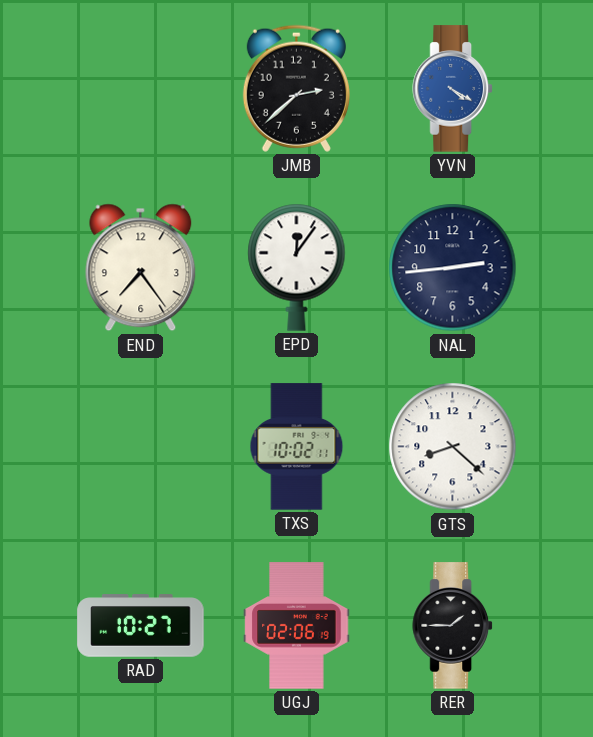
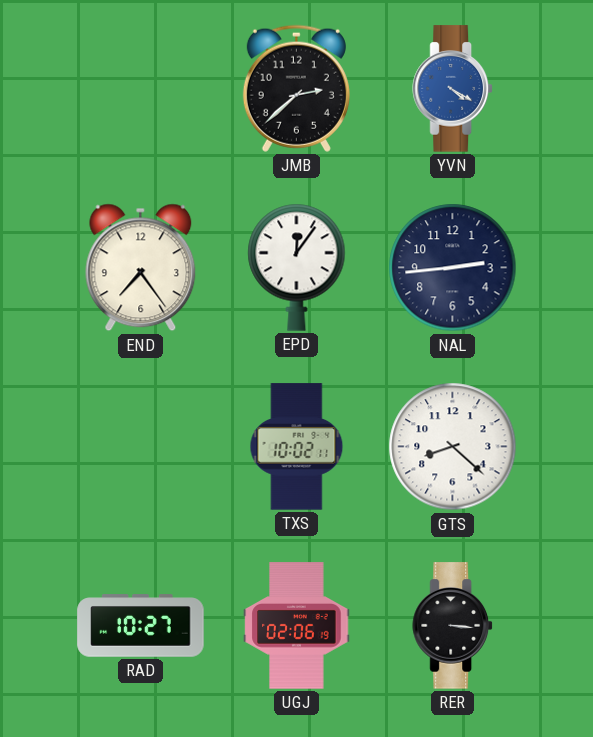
RER: 1:45 -> 3:16 (452, 626)
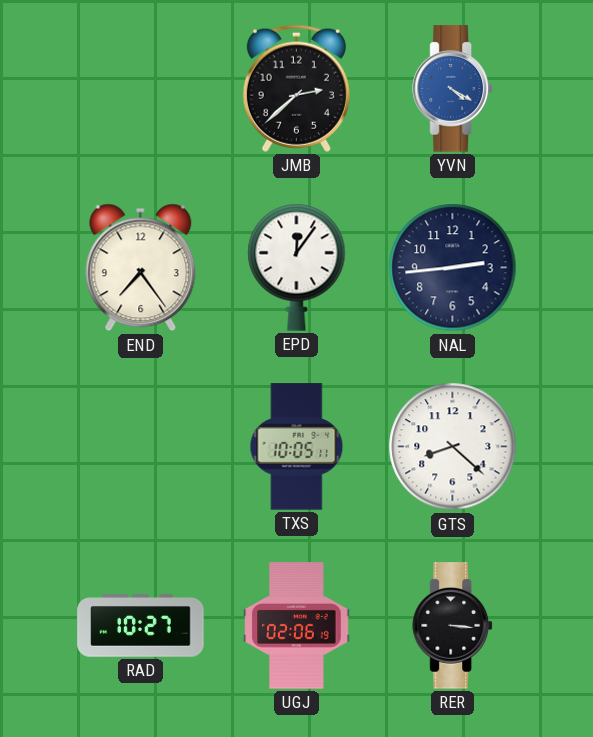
TXS: 10:02 -> 10:05 (297, 447)
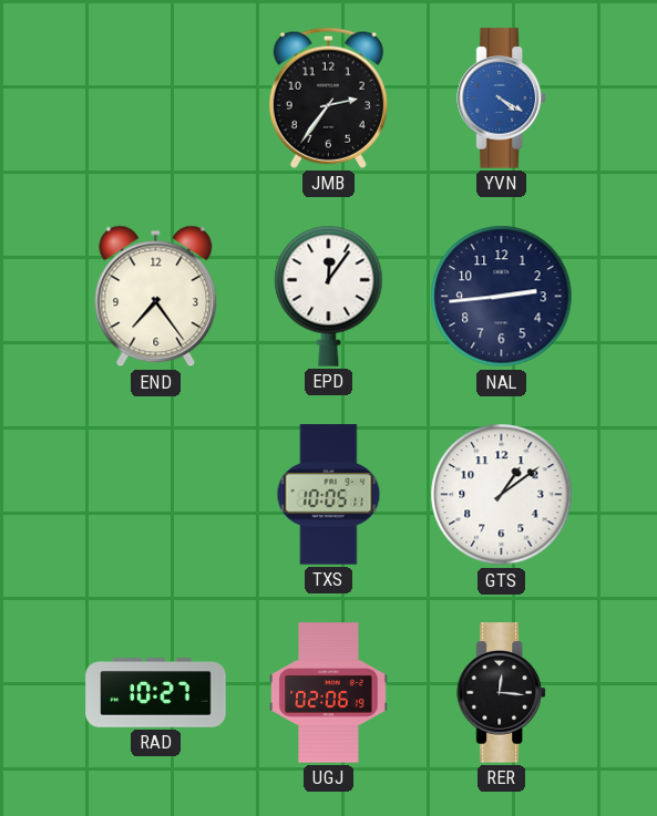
JMB: 2:38 -> 2:36 (328, 97)
GTS: 8:22 -> 1:09 (502, 495)
RER: 3:16 -> 12:16 (501, 693)
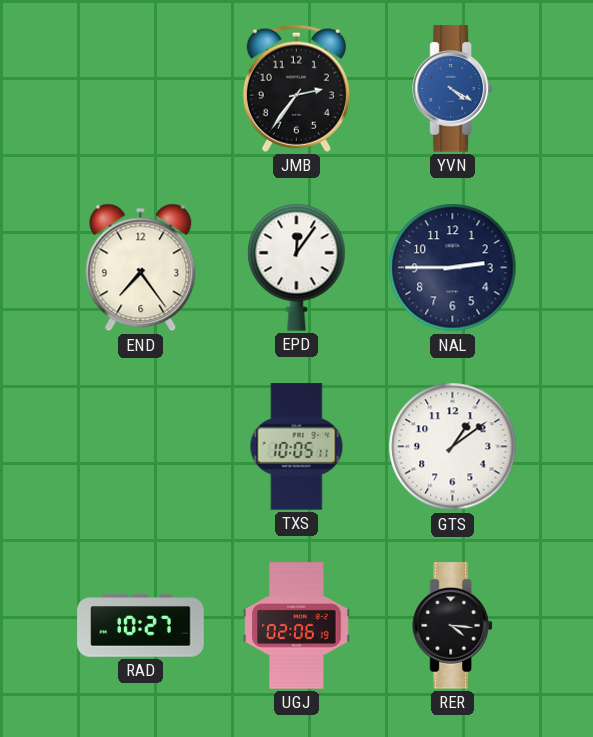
NAL: 2:44 -> 2:45 (453, 268)
RER: 12:16 -> 4:16 (452, 626)
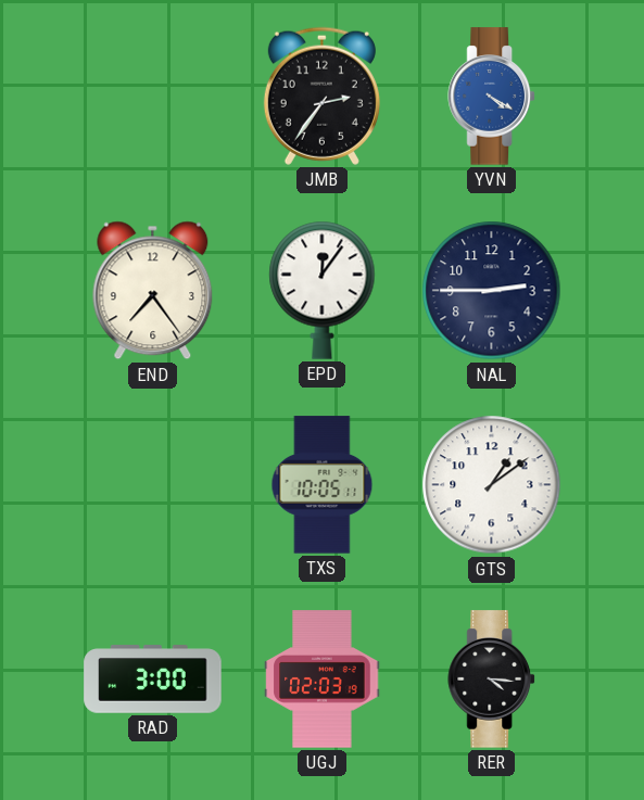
RAD: 10:27 -> 3:00 (153, 680)
UGJ: 02:06 -> 02:03 (323, 680)
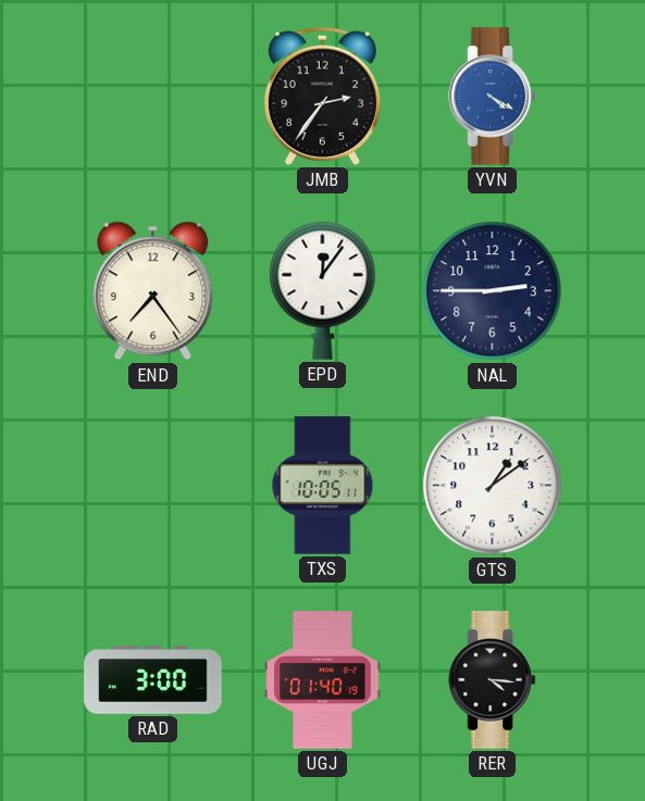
UGJ: 02:03 -> 01:40 (323, 680)
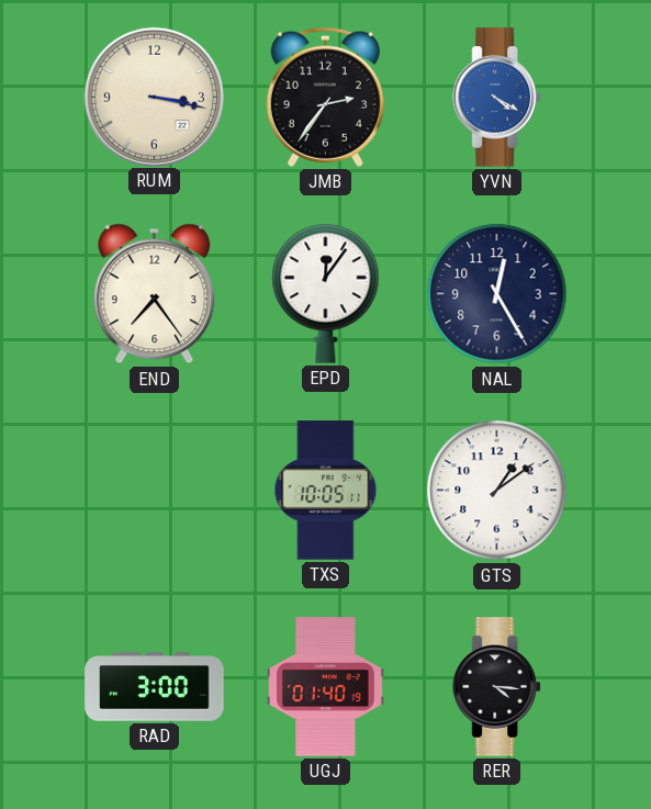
RUM: none -> 3:17 (154, 97)
NAL: 2:45 -> 12:25 (497, 294)
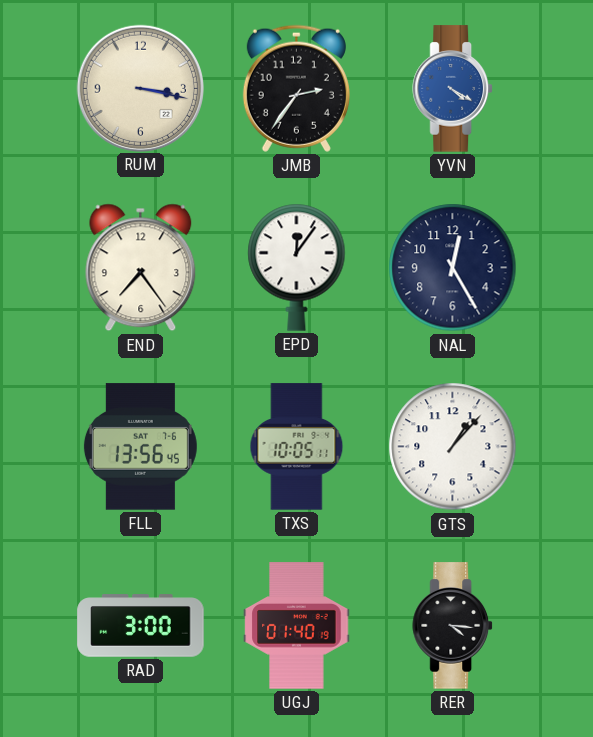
FLL: none -> 13:56 (140, 447)
GTS: 1:09 -> 1:07 (453, 447)
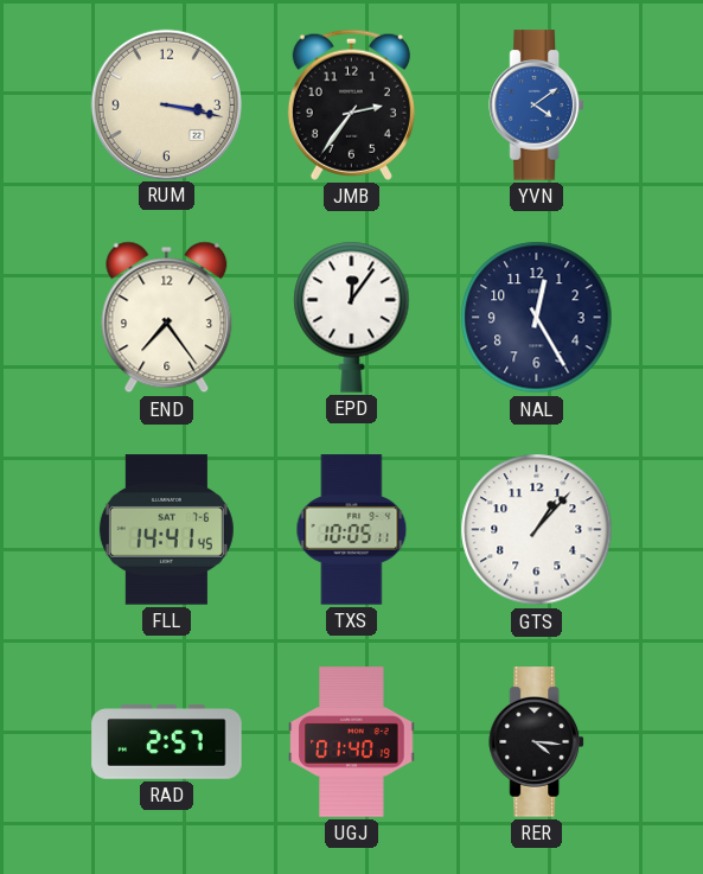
YVN: 4:20 -> 4:09 (536, 106)
FLL: 13:56 -> 14:41 (166, 530)
RAD: 3:00 -> 2:57 (167, 742)
